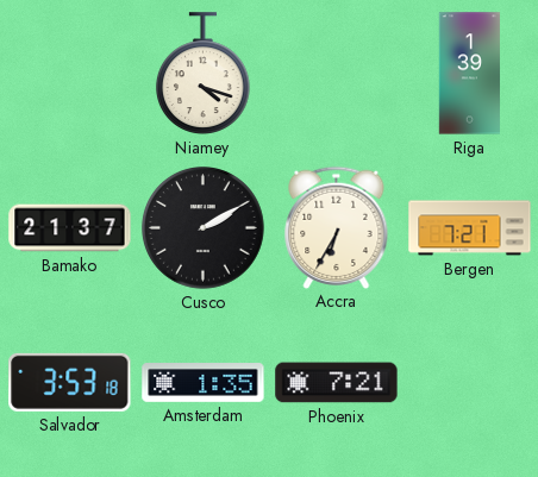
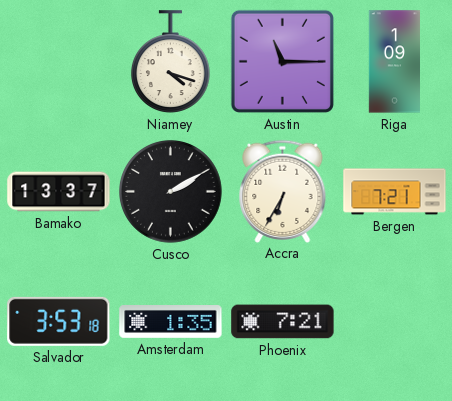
Austin: none -> 11:15 (282, 61)
Riga: 1:39 -> 1:09 (394, 62)
Bamako: 21:37 -> 13:37 (59, 192)
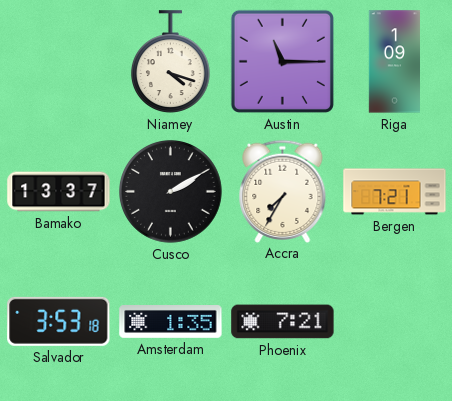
Accra: 6:35 -> 7:35 (283, 191)
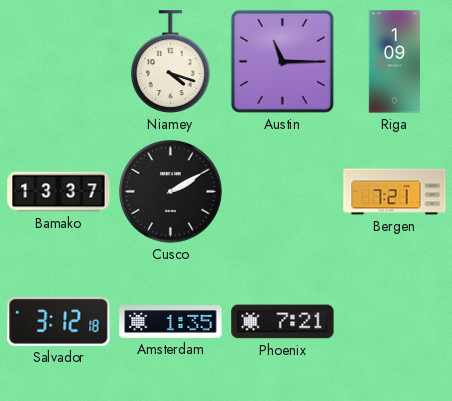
Accra: 7:35 -> none (283, 191)
Salvador: 3:53 -> 3:12 (59, 321)
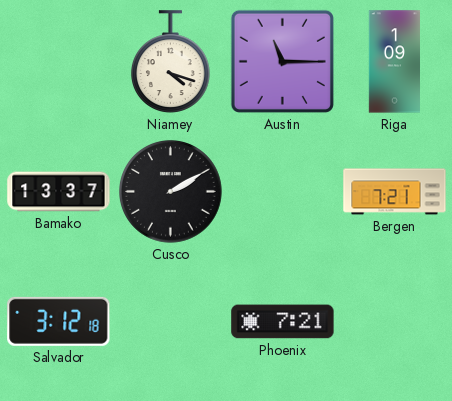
Amsterdam: 1:35 -> none (171, 322)
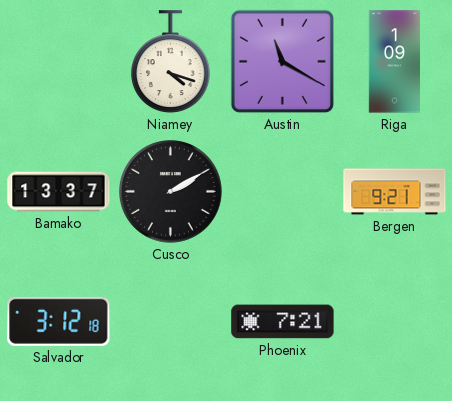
Austin: 11:15 -> 11:20 (282, 61)
Bergen: 7:21 -> 9:21 (395, 192)
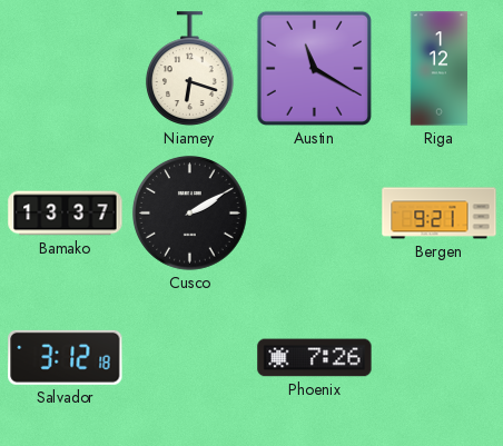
Niamey: 4:18 -> 6:18 (190, 69)
Riga: 1:09 -> 1:12 (438, 69)
Phoenix: 7:21 -> 7:26 (315, 358)
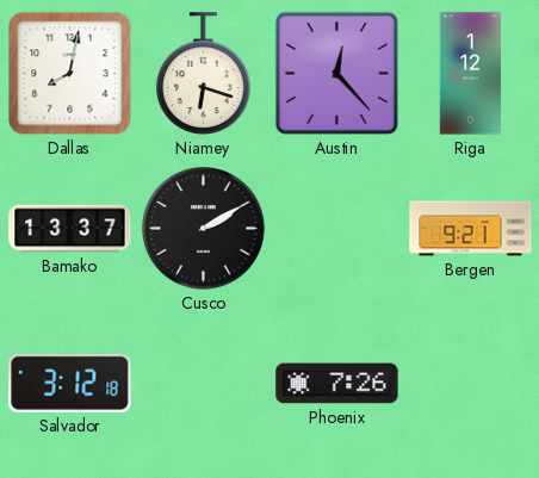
Dallas: none -> 8:02 (70, 74)
Austin: 11:20 -> 12:23 (336, 73)
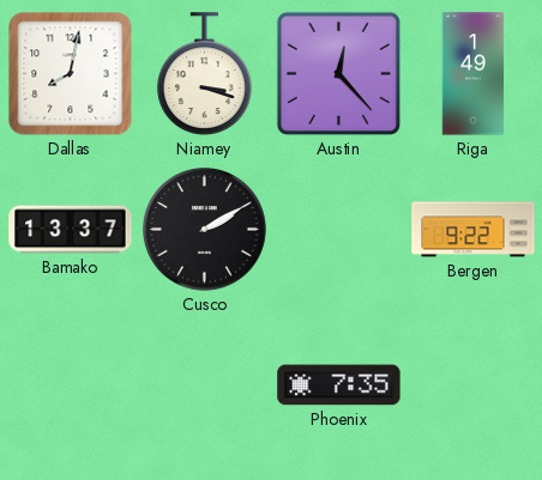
Niamey: 6:18 -> 3:18 (205, 74)
Riga: 1:12 -> 1:49 (472, 74)
Bergen: 9:21 -> 9:22 (474, 230)
Salvador: 3:12 -> none (70, 383)
Phoenix: 7:26 -> 7:35 (339, 385)
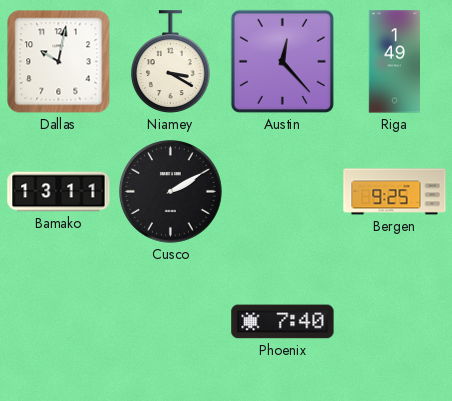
Dallas: 8:02 -> 10:02 (59, 62)
Niamey: 3:18 -> 3:20 (171, 62)
Bamako: 13:37 -> 13:11 (59, 192)
Bergen: 9:22 -> 9:25 (395, 192)
Phoenix: 7:35 -> 7:40 (283, 322)
